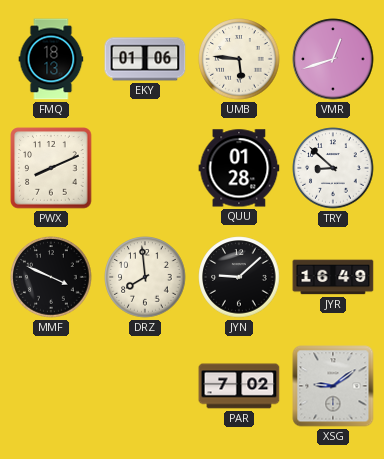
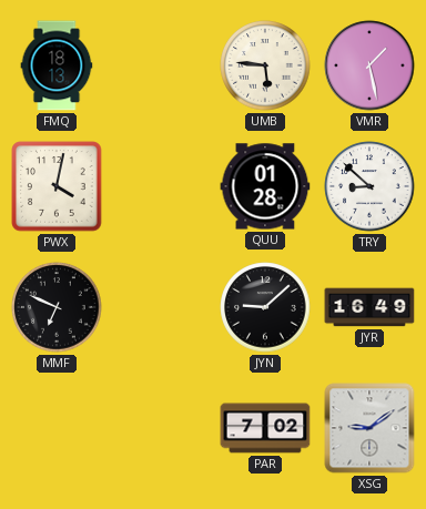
EKY: 01:06 -> none (145, 59)
VMR: 12:42 -> 1:28 (369, 65)
PWX: 8:11 -> 4:02 (57, 186)
MMF: 3:49 -> 6:49 (57, 307)
DRZ: 7:59 -> none (145, 277)
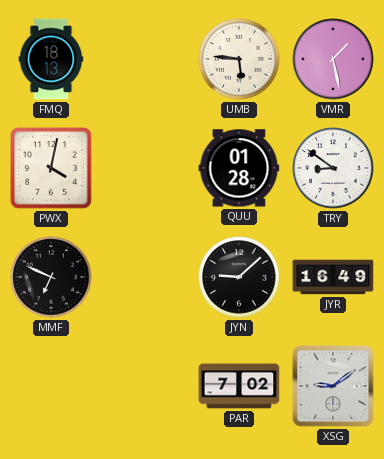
TRY: 8:52 -> 8:51 (333, 168)
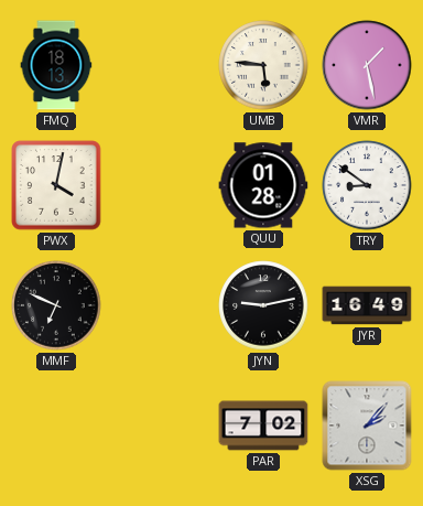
JYN: 9:08 -> 9:13 (263, 305)
XSG: 9:09 -> 2:07 (367, 426)
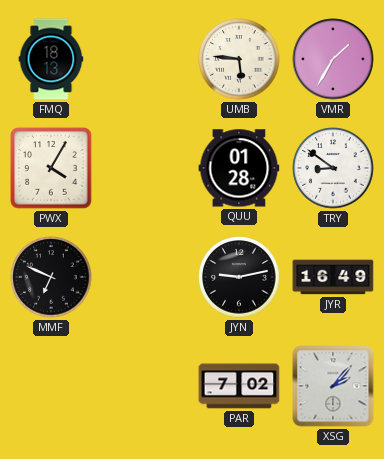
VMR: 1:28 -> 1:35 (333, 59)
PWX: 4:02 -> 4:05 (51, 168)
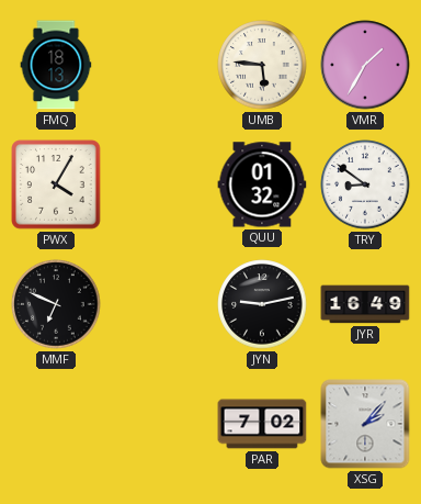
QUU: 01:28 -> 01:32 (262, 184)
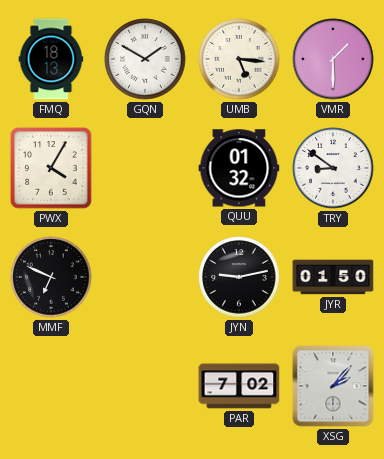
GQN: none -> 1:50 (145, 59)
UMB: 5:46 -> 5:16 (239, 59)
VMR: 1:35 -> 1:30 (333, 59)
JYR: 16:49 -> 01:50 (333, 277)
